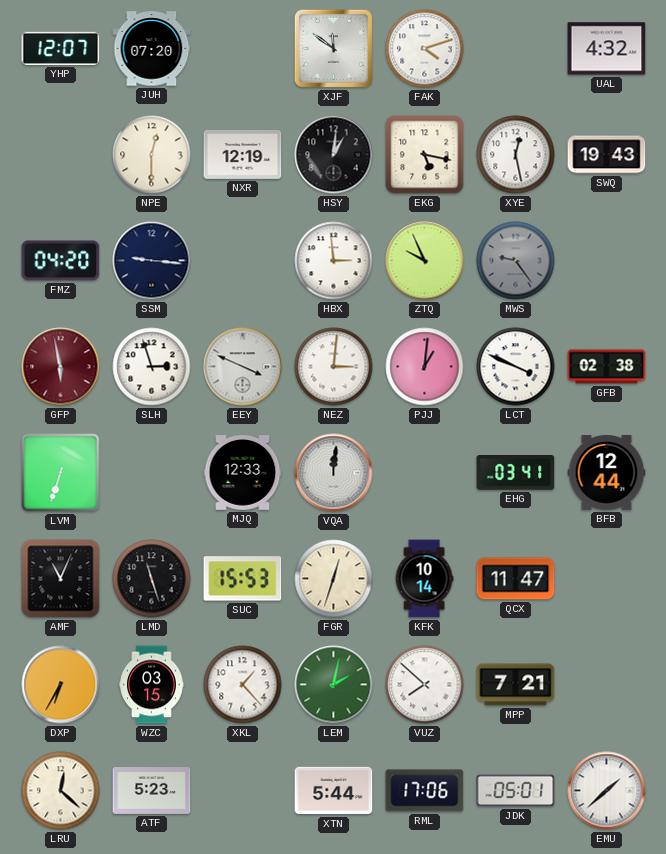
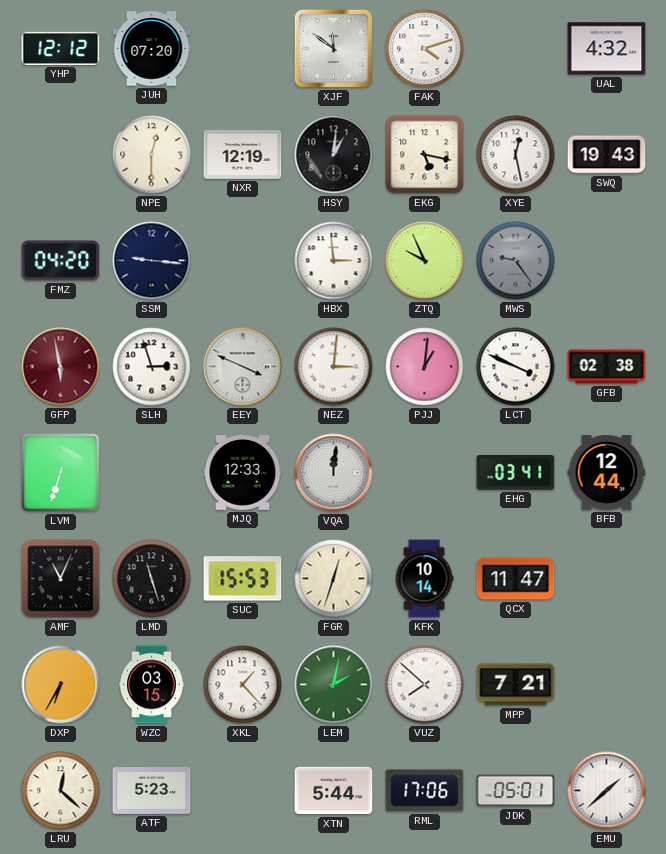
YHP: 12:07 -> 12:12 (61, 48)
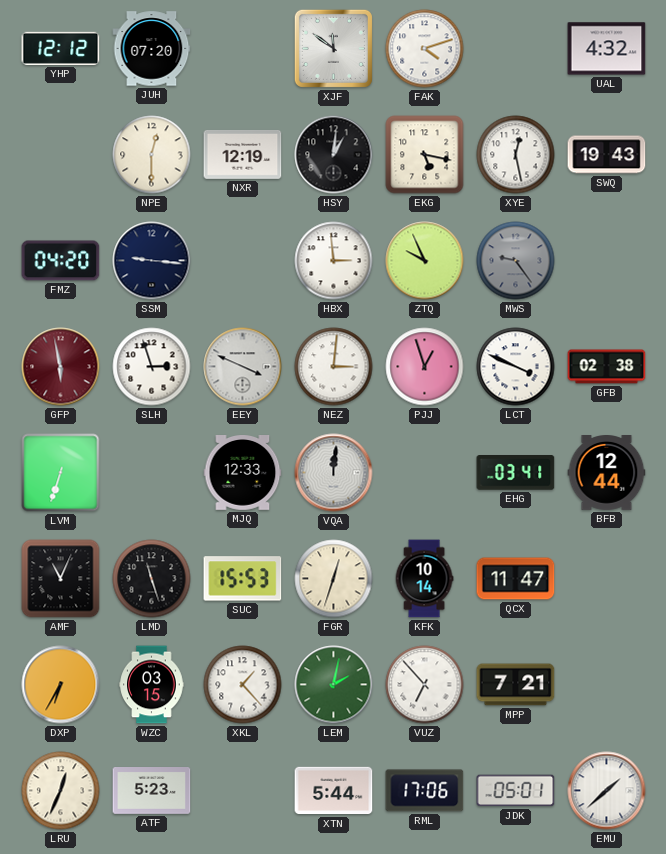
PJJ: 1:01 -> 12:57 (425, 367)
VUZ: 7:52 -> 6:53 (425, 685)
LRU: 12:22 -> 12:34 (61, 791)
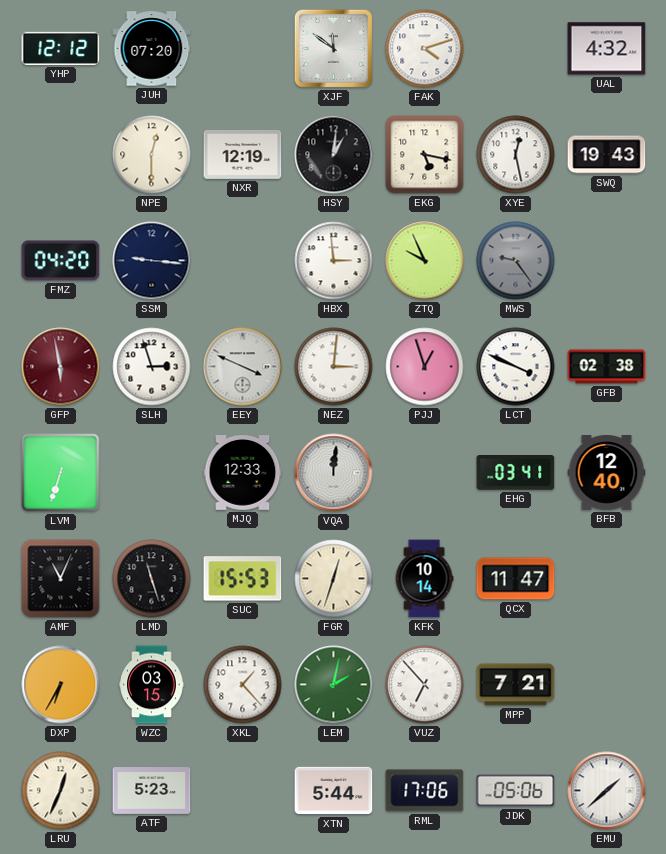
BFB: 12:44 -> 12:40 (607, 473)
JDK: 05:01 -> 05:06 (516, 791)
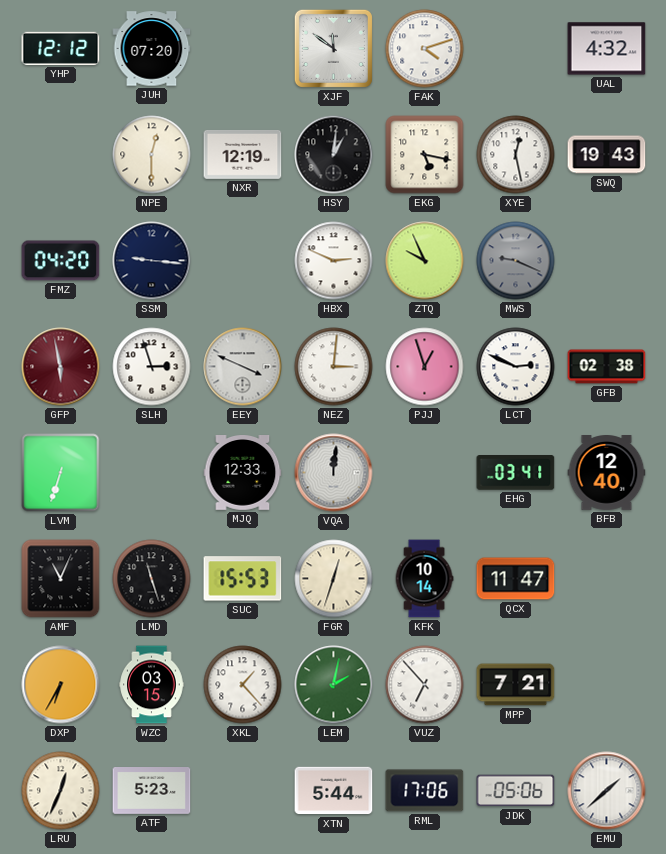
HBX: 2:59 -> 2:49 (334, 261)
MWS: 9:24 -> 9:19 (516, 261)
LCT: 3:49 -> 2:49 (516, 367)
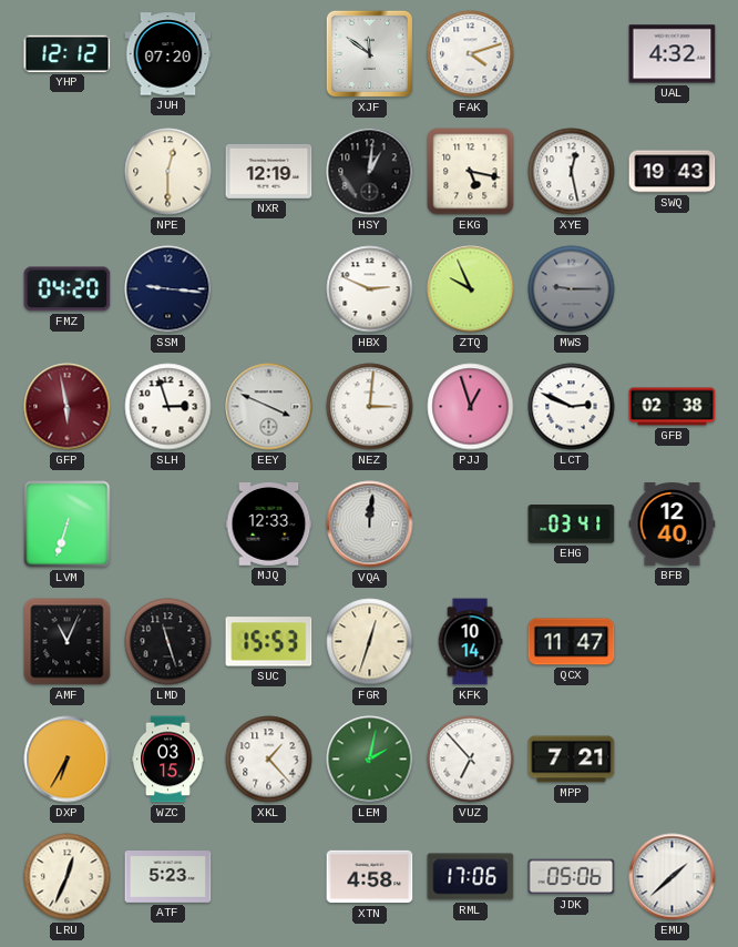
MWS: 9:19 -> 9:15 (572, 289)
XTN: 5:44 -> 4:58 (370, 877)
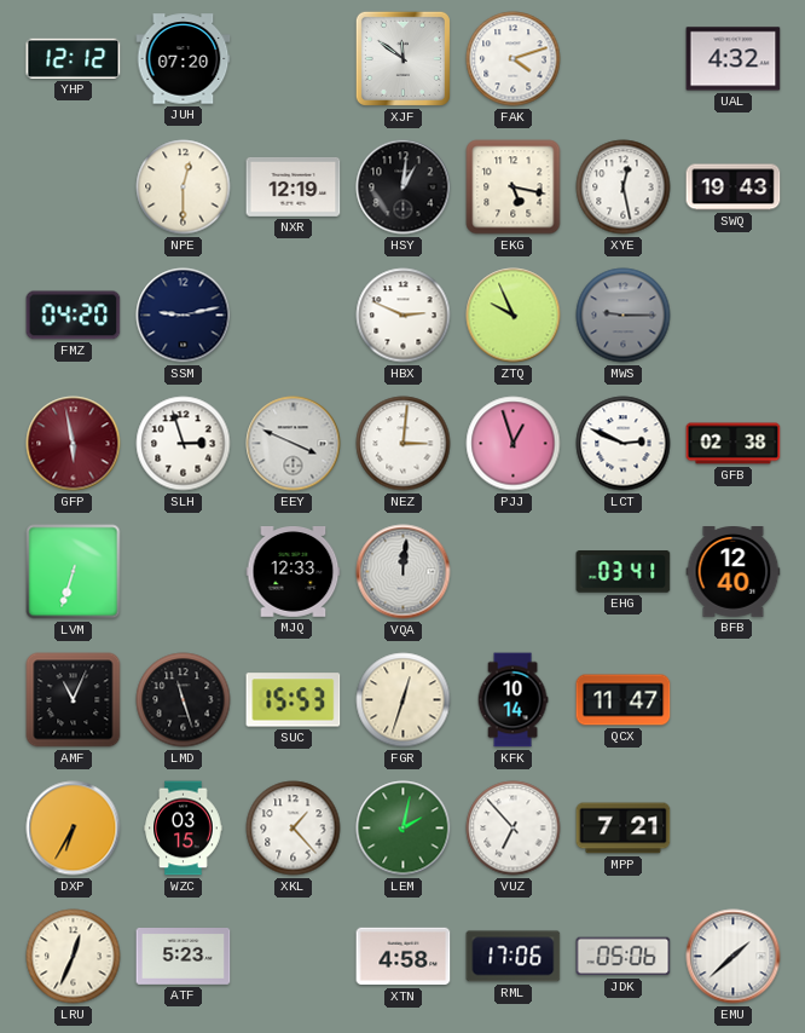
SSM: 9:16 -> 9:13 (184, 316)
